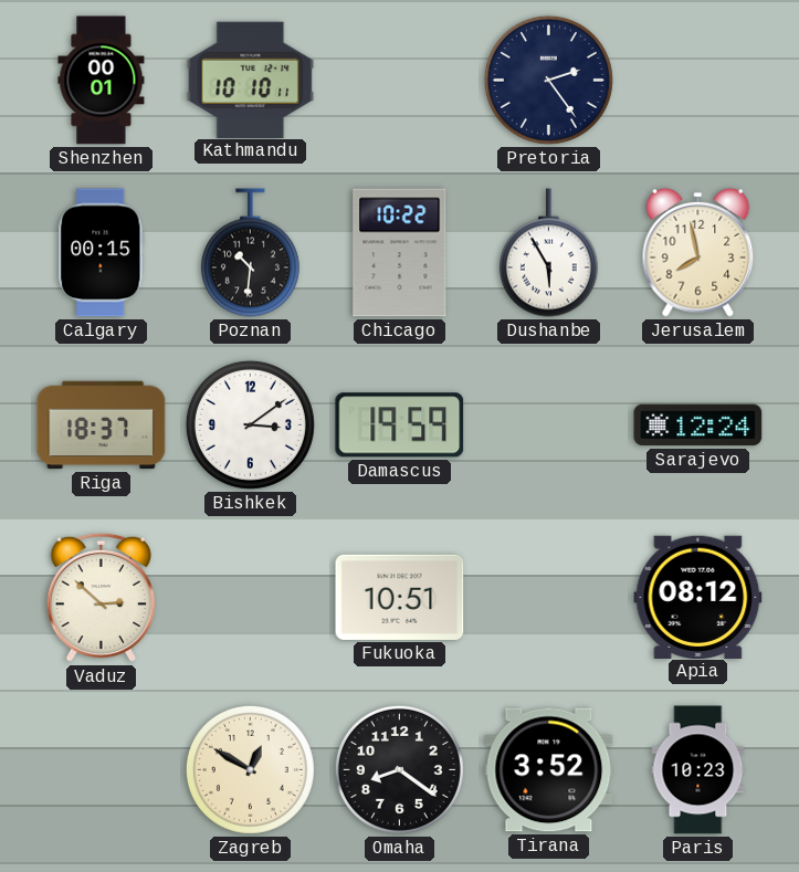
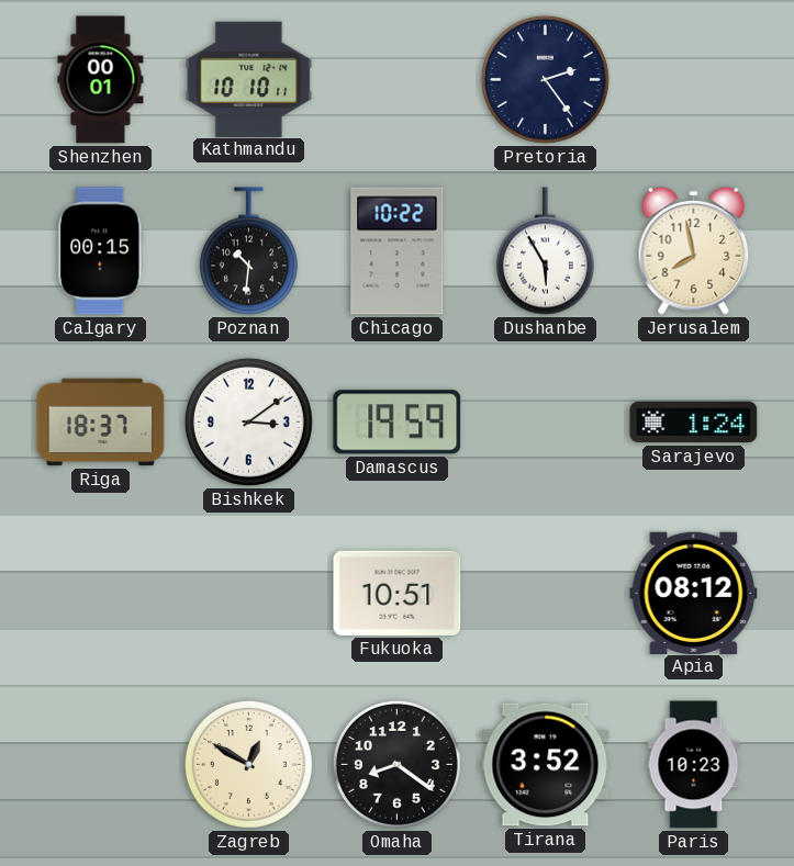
Sarajevo: 12:24 -> 1:24 (694, 423)
Vaduz: 2:52 -> none (101, 598)
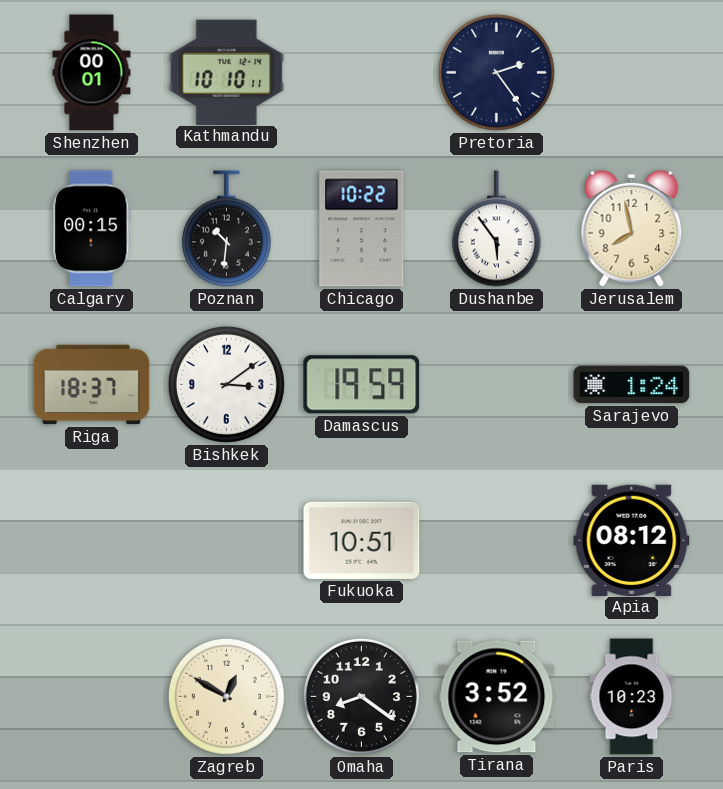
Dushanbe: 5:55 -> 5:54 (496, 229)
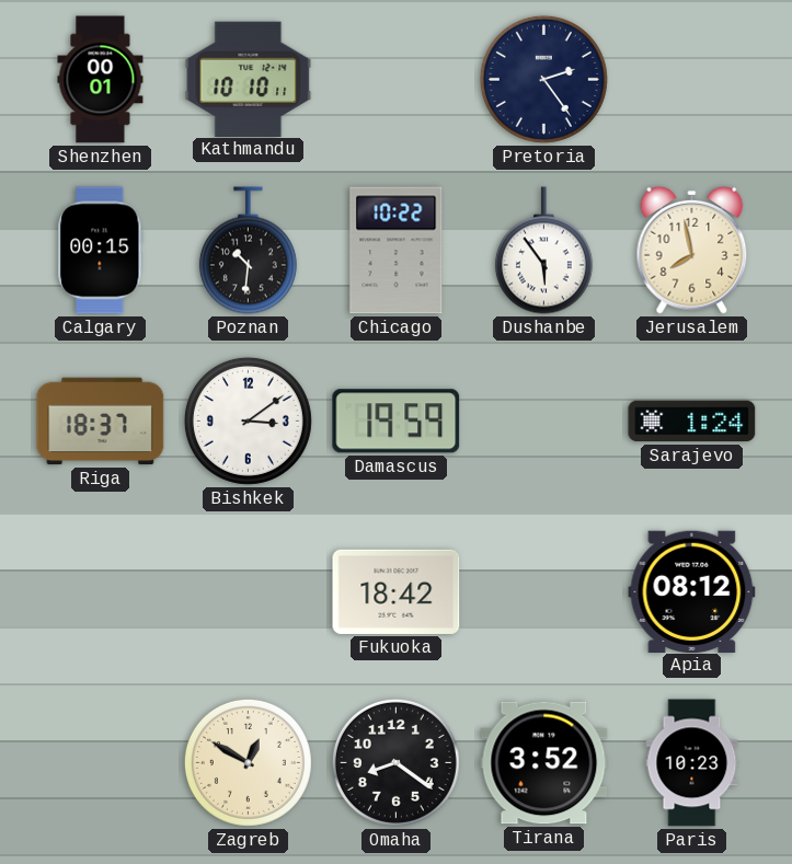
Fukuoka: 10:51 -> 18:42 (397, 591)
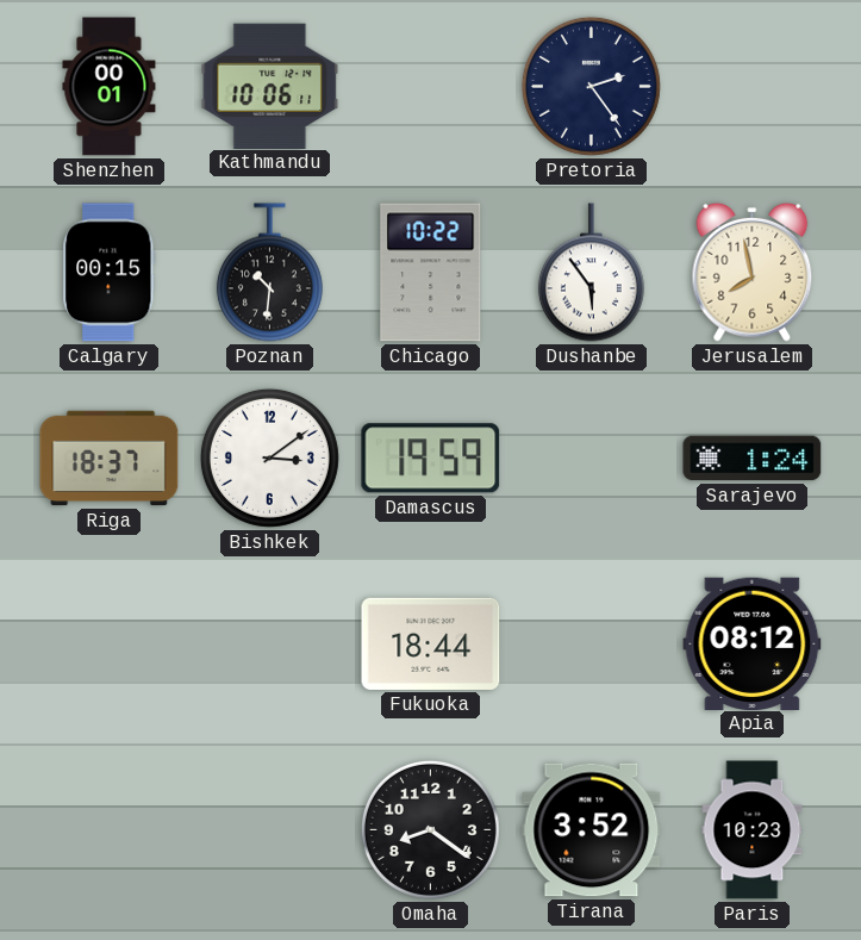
Kathmandu: 10:10 -> 10:06 (270, 86)
Fukuoka: 18:42 -> 18:44 (431, 643)
Zagreb: 12:50 -> none (248, 762)
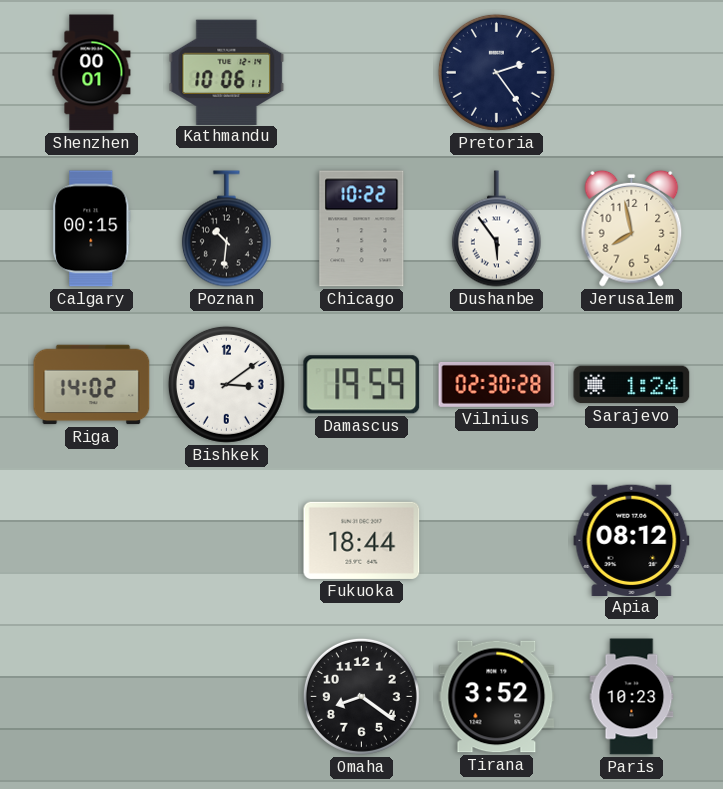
Riga: 18:37 -> 14:02 (92, 385)
Vilnius: none -> 02:30 (497, 384)
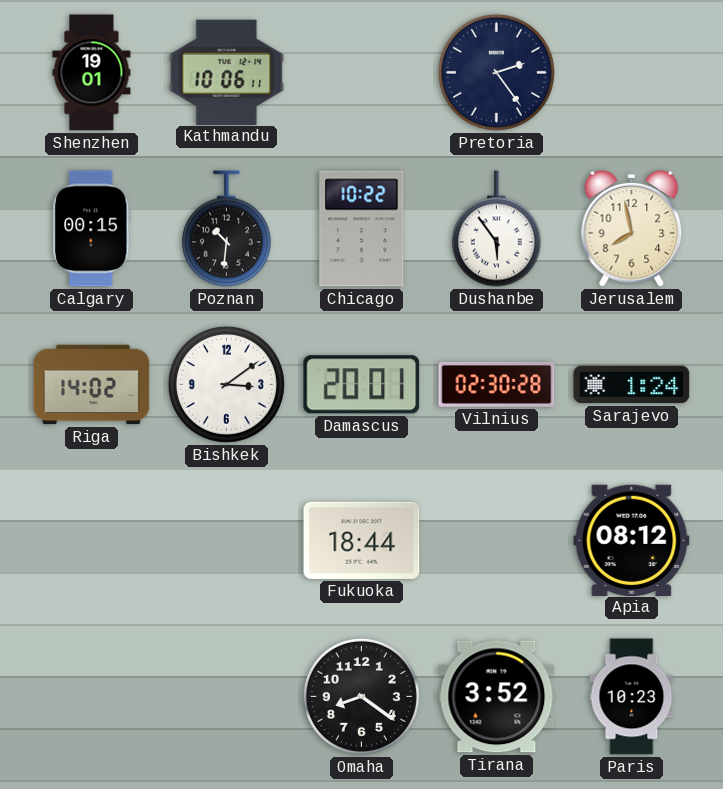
Shenzhen: 00:01 -> 19:01 (92, 73)
Damascus: 19:59 -> 20:01 (362, 385)
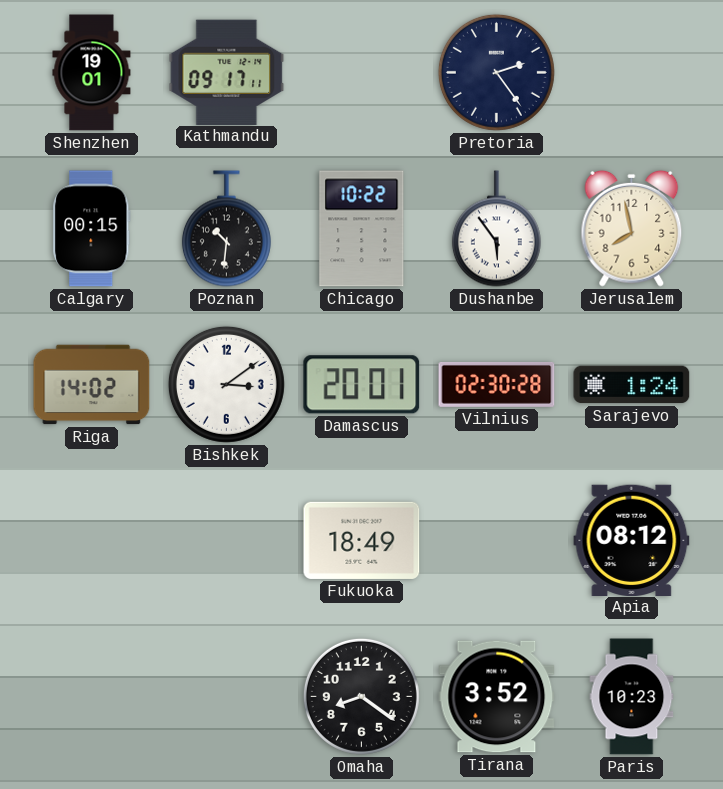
Kathmandu: 10:06 -> 09:17 (227, 72)
Fukuoka: 18:44 -> 18:49 (362, 540)
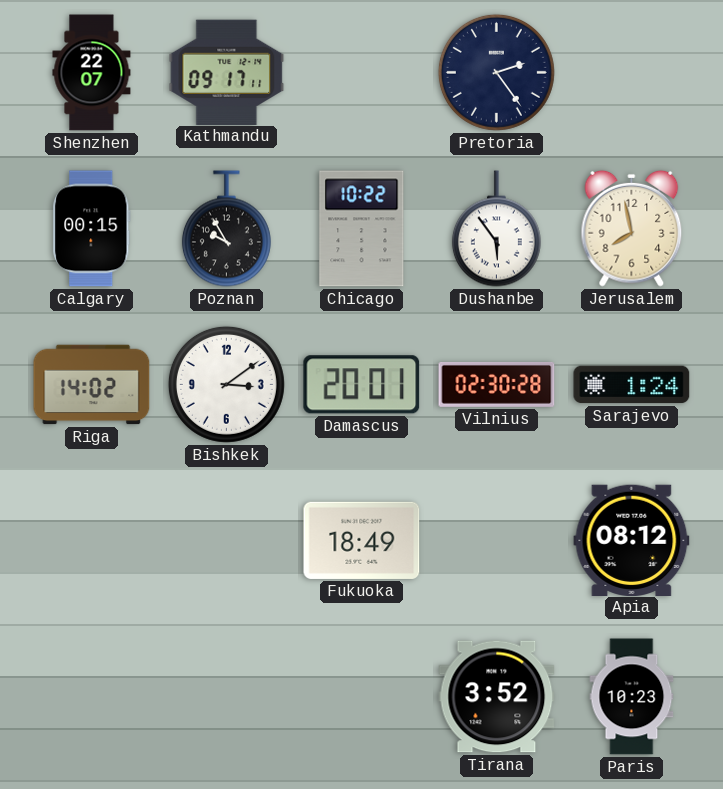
Shenzhen: 19:01 -> 22:07 (92, 73)
Poznan: 10:31 -> 9:55 (226, 229)
Omaha: 8:21 -> none (361, 696)
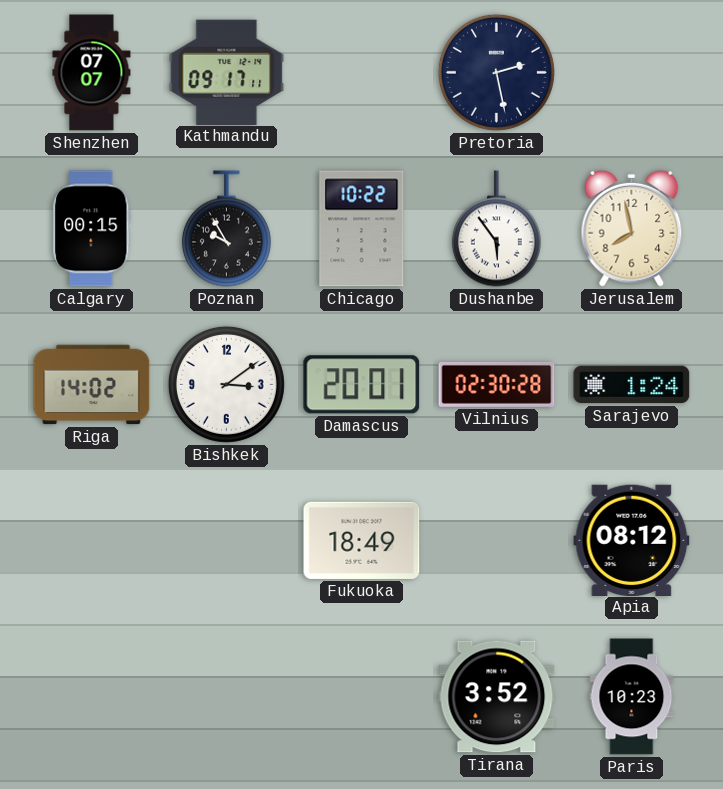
Shenzhen: 22:07 -> 07:07 (92, 73)
Pretoria: 2:24 -> 2:28 (496, 72)
